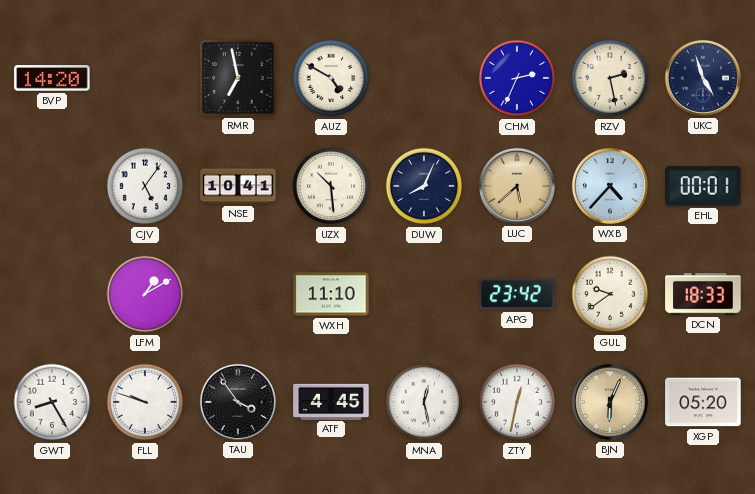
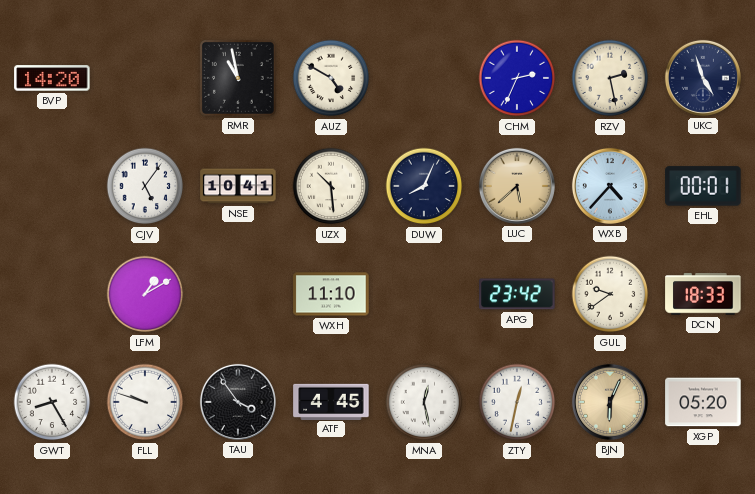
RMR: 6:58 -> 10:58 (238, 78)
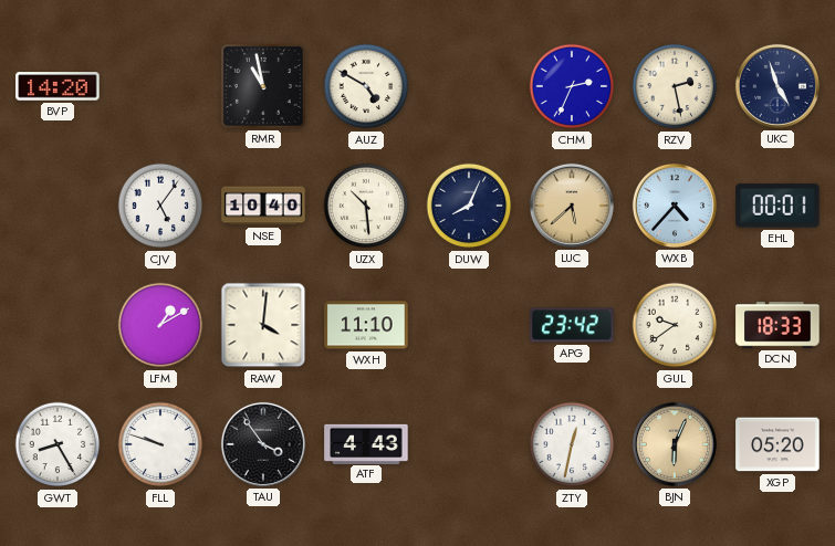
NSE: 10:41 -> 10:40 (263, 206)
RAW: none -> 4:01 (263, 325)
ATF: 4:45 -> 4:43 (366, 443)
MNA: 12:28 -> none (424, 402)
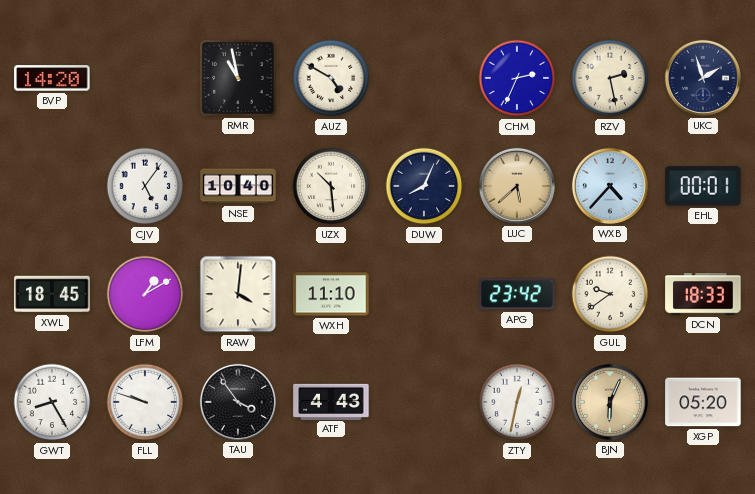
UKC: 4:57 -> 1:57 (703, 78)
XWL: none -> 18:45 (52, 294)
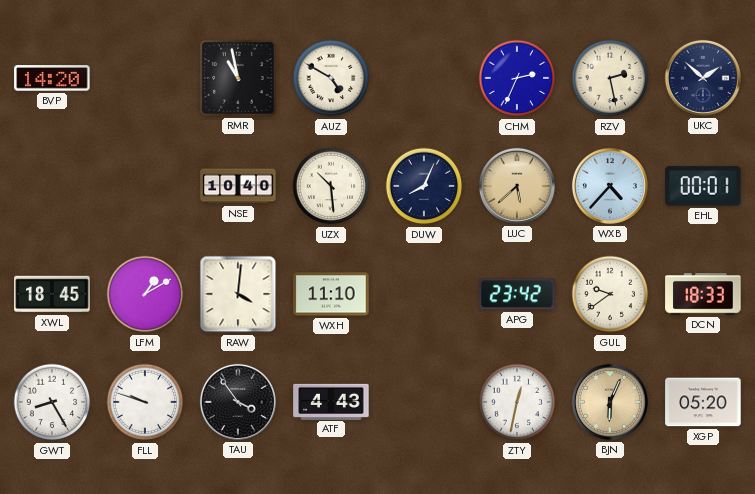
UKC: 1:57 -> 1:52 (703, 78)
CJV: 5:06 -> none (145, 186)
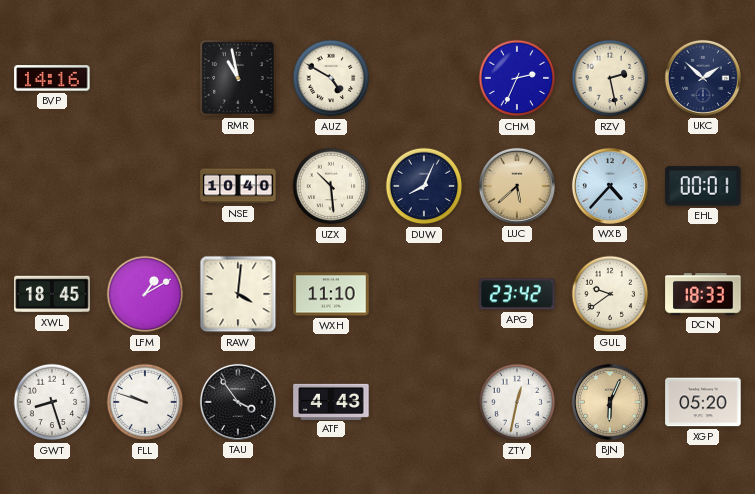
BVP: 14:20 -> 14:16 (52, 78)
GWT: 8:25 -> 8:27 (52, 402)
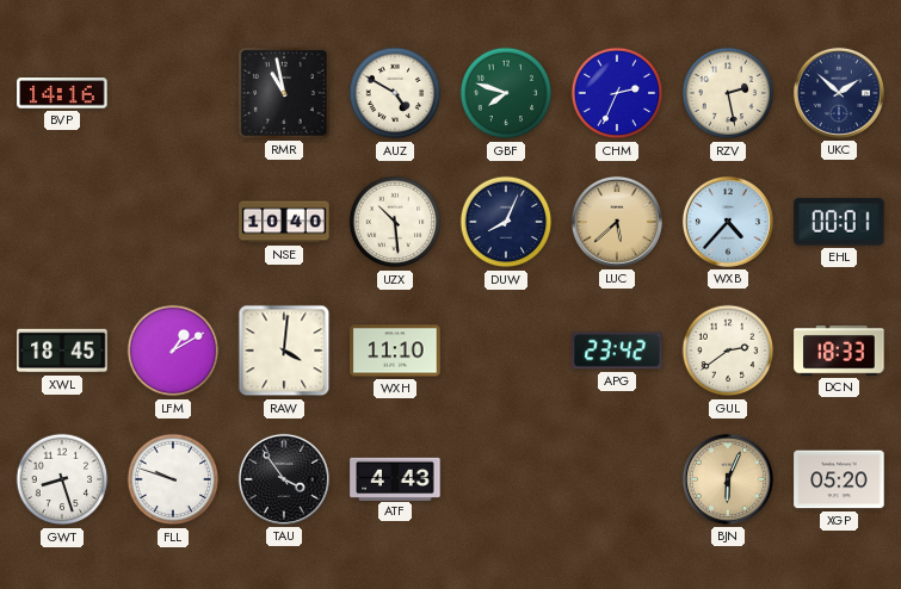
GBF: none -> 7:48 (506, 93)
GUL: 9:39 -> 2:39 (728, 351)
ZTY: 12:32 -> none (517, 402)
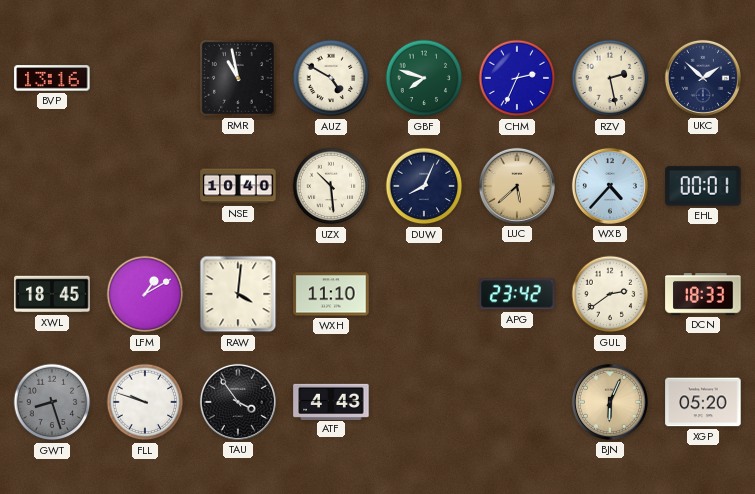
BVP: 14:16 -> 13:16 (52, 78)
GWT dial: white -> grey (52, 402)
